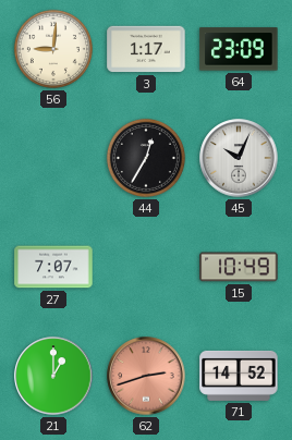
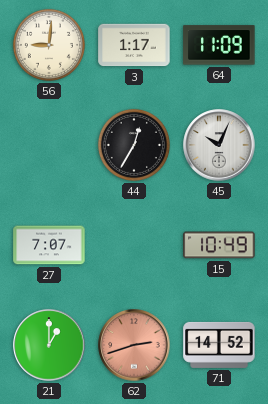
64: 23:09 -> 11:09 (219, 45)
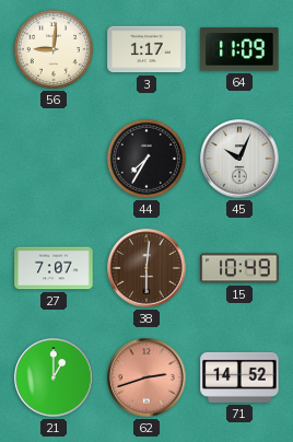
44: 12:35 -> 7:35 (146, 159)
38: none -> 6:01 (146, 268)
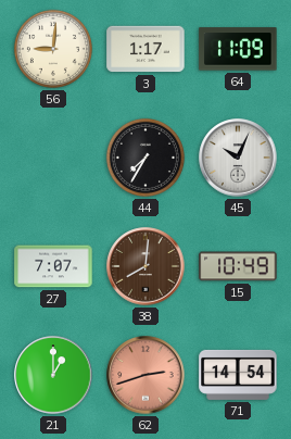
38: 6:01 -> 8:01 (145, 266)
71: 14:52 -> 14:54 (238, 375)
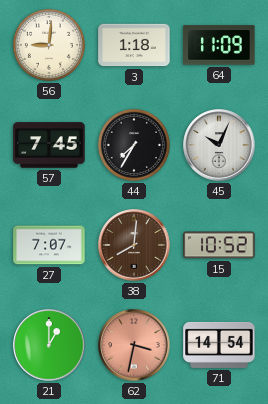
3: 1:17 -> 1:18 (134, 45)
57: none -> 7:45 (49, 145)
15: 10:49 -> 10:52 (219, 245)
62: 2:42 -> 3:32 (134, 345)
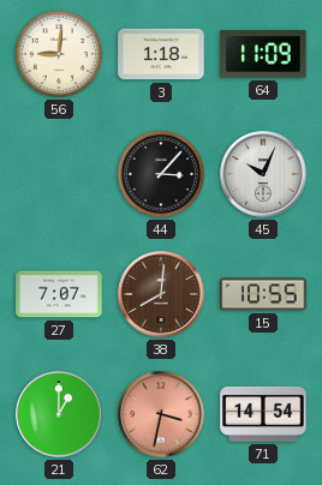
57: 7:45 -> none (49, 145)
44: 7:35 -> 3:07 (161, 174)
15: 10:52 -> 10:55 (263, 294)
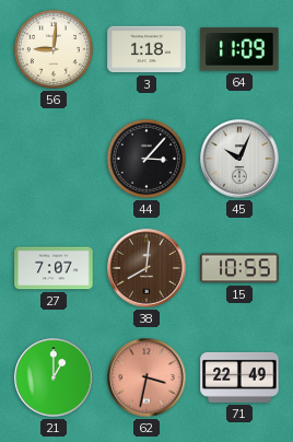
71: 14:54 -> 22:49 (239, 377)
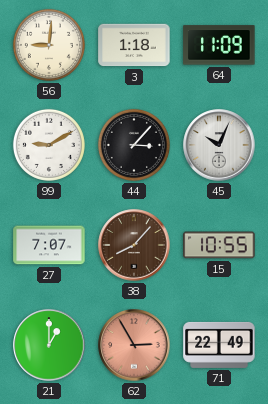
99: none -> 9:10 (49, 145)
38: 8:01 -> 8:07 (134, 245)
62: 3:32 -> 2:55 (134, 345)
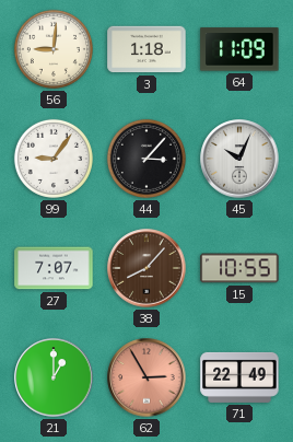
99: 9:10 -> 9:06 (54, 159)
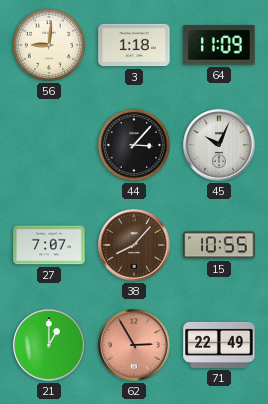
99: 9:06 -> none (54, 159)
